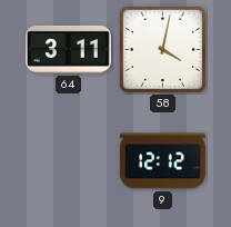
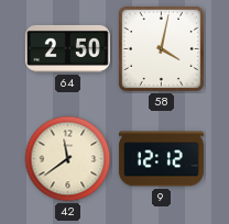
64: 3:11 -> 2:50 (67, 48)
42: none -> 11:39 (68, 159)
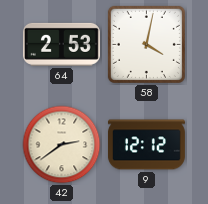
64: 2:50 -> 2:53 (61, 44)
42: 11:39 -> 2:39 (62, 145)
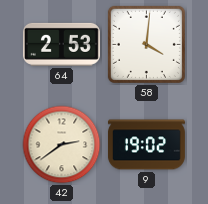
58: 4:02 -> 4:01 (146, 44)
9: 12:12 -> 19:02 (146, 145)
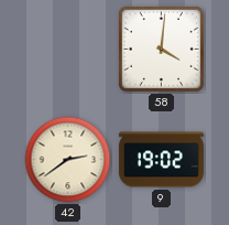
64: 2:53 -> none (61, 44)
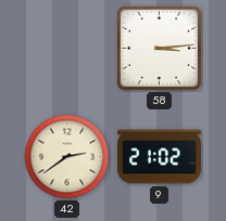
58: 4:01 -> 3:14 (159, 48)
9: 19:02 -> 21:02 (159, 157)
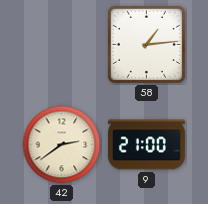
58: 3:14 -> 1:14 (146, 44)
9: 21:02 -> 21:00 (146, 145)
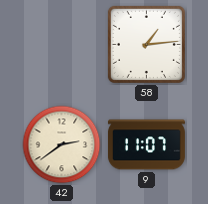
9: 21:00 -> 11:07 (146, 145)
